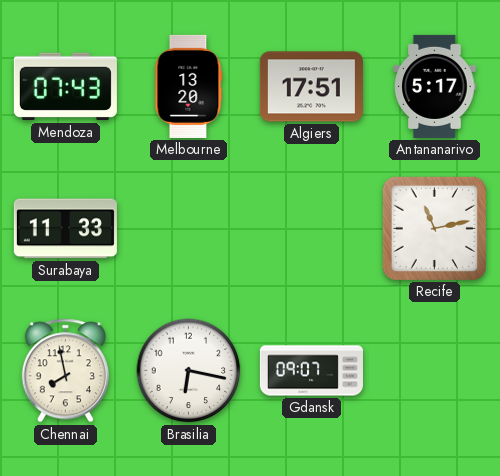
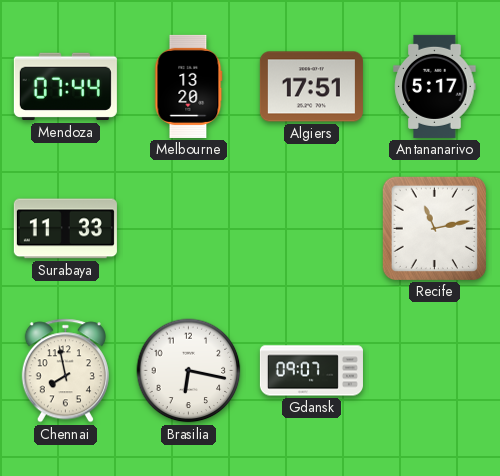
Mendoza: 07:43 -> 07:44 (65, 87)
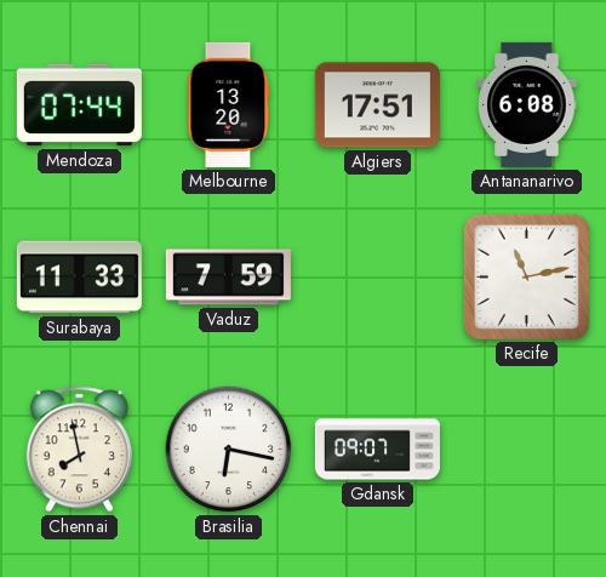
Antananarivo: 5:17 -> 6:08 (527, 104)
Vaduz: none -> 7:59 (228, 278)
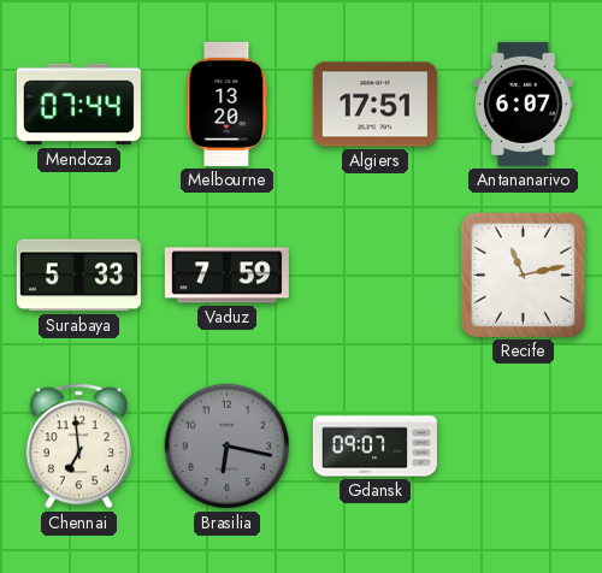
Antananarivo: 6:08 -> 6:07 (524, 104)
Surabaya: 11:33 -> 5:33 (78, 276)
Chennai: 7:58 -> 6:59 (78, 447)
Brasilia dial: white -> grey (228, 447)
